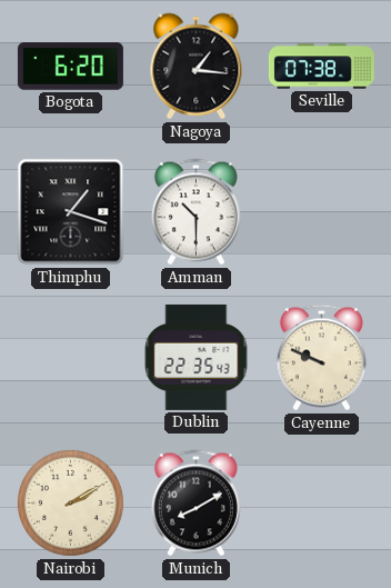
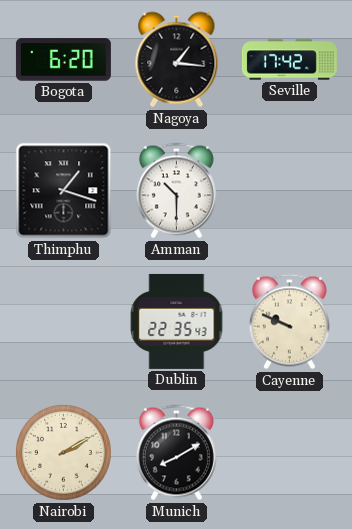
Seville: 07:38 -> 17:42 (289, 60)
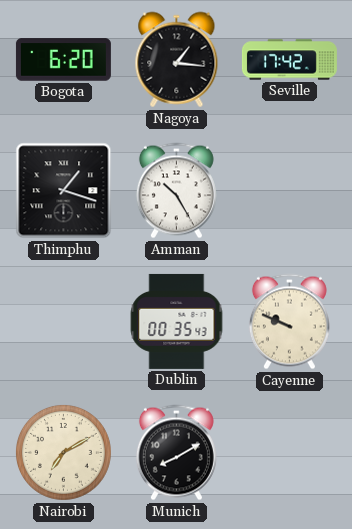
Amman: 10:30 -> 10:25 (176, 191)
Dublin: 22:35 -> 00:35 (177, 321)
Nairobi: 2:10 -> 7:10 (63, 452)
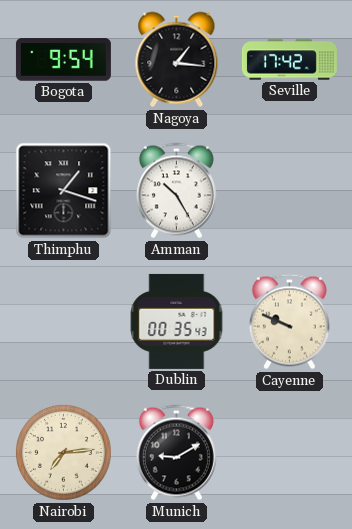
Bogota: 6:20 -> 9:54 (63, 60)
Nairobi: 7:10 -> 7:14 (63, 452)
Munich: 8:10 -> 9:10 (176, 453)
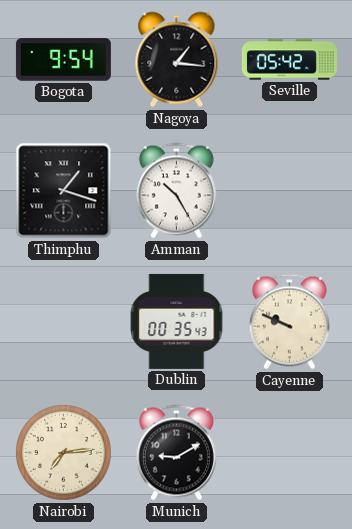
Seville: 17:42 -> 05:42 (289, 60)
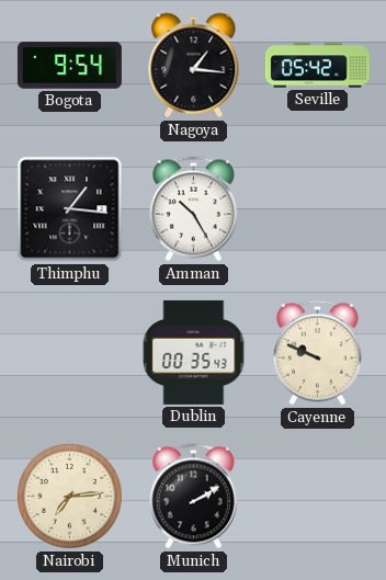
Thimphu: 1:18 -> 1:16 (70, 209)
Munich: 9:10 -> 2:10 (193, 497)
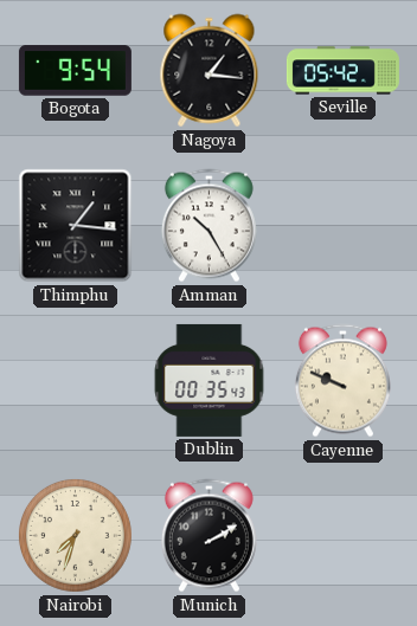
Nairobi: 7:14 -> 7:33 (75, 535)
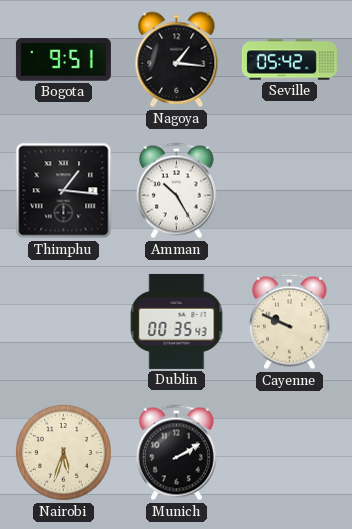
Bogota: 9:54 -> 9:51 (63, 60)
Nairobi: 7:33 -> 5:33 (63, 452)
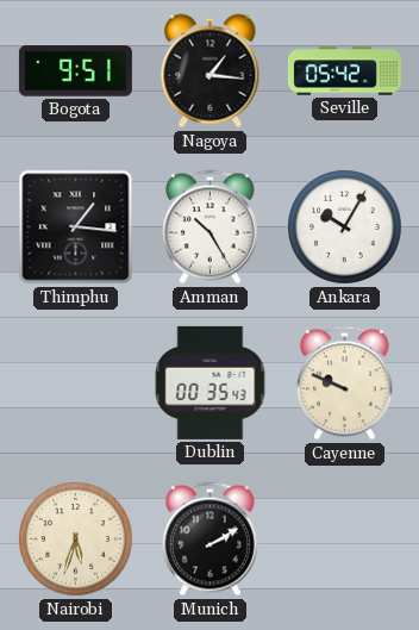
Ankara: none -> 10:05 (344, 226)
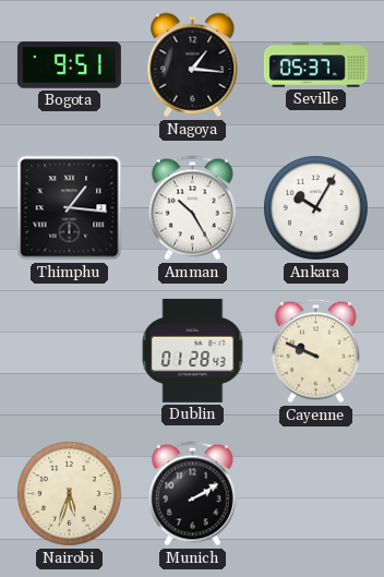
Seville: 05:42 -> 05:37 (315, 65)
Dublin: 00:35 -> 01:28 (193, 350)
